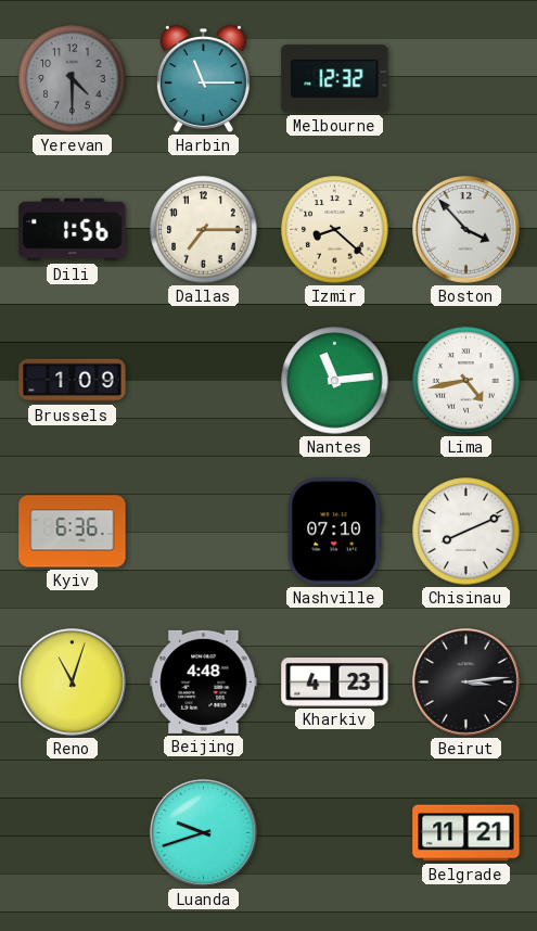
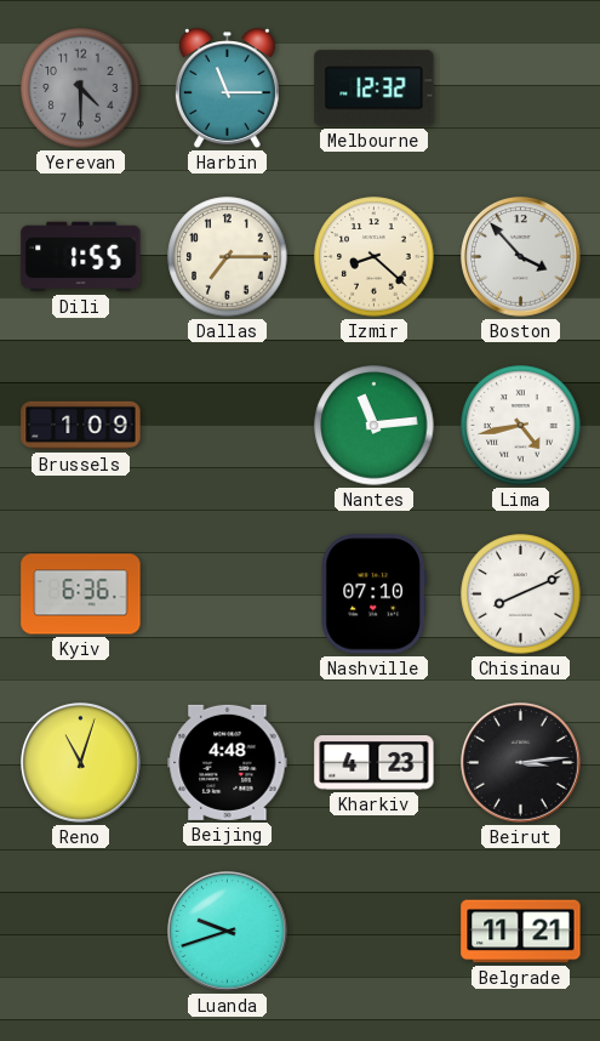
Dili: 1:56 -> 1:55 (81, 257)
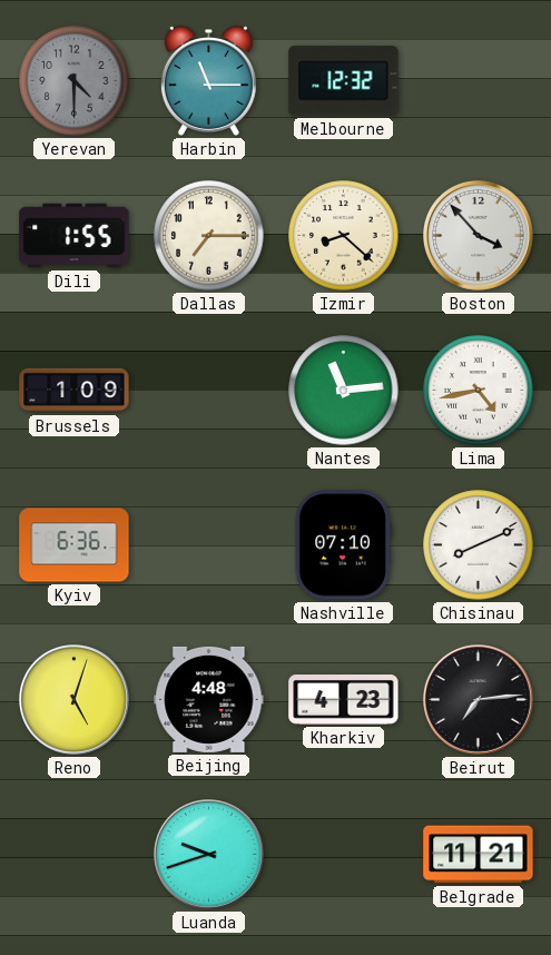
Reno: 11:03 -> 5:03 (75, 700)
Beirut: 3:14 -> 7:14 (479, 700)
